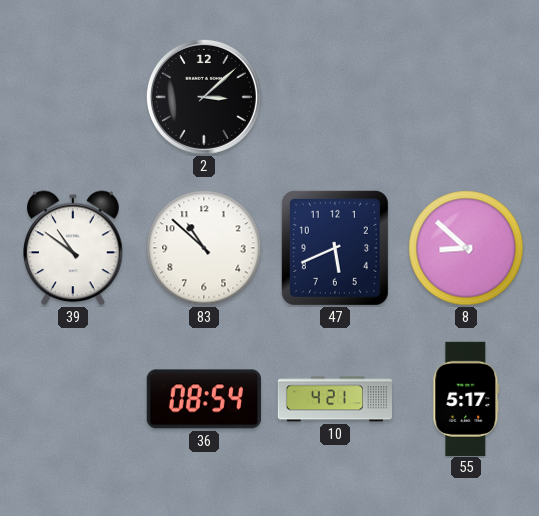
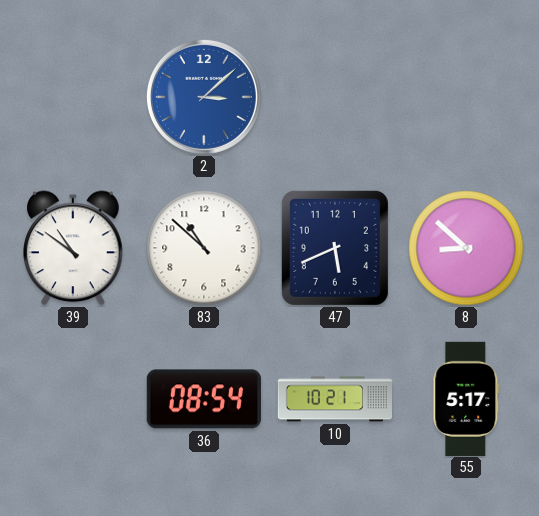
2 dial: black -> blue (204, 97)
10: 4:21 -> 10:21 (335, 399)
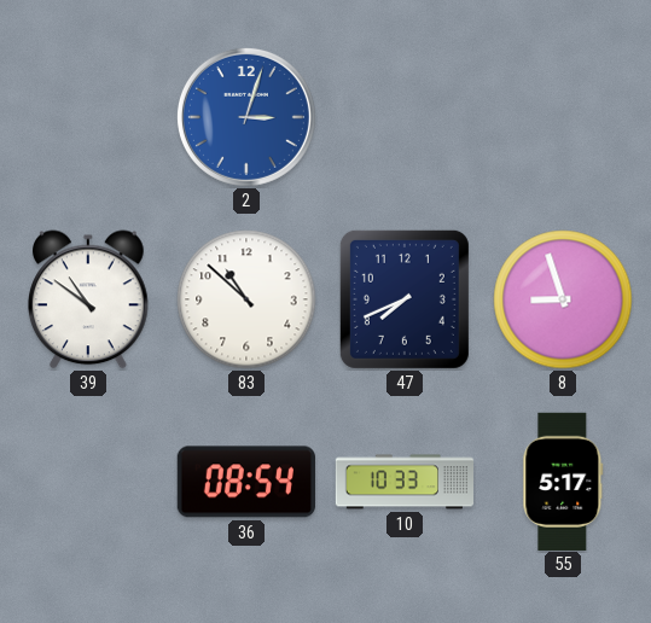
2: 3:08 -> 3:03 (246, 117)
47: 5:41 -> 7:41 (405, 299)
8: 8:52 -> 8:57 (563, 299)
10: 10:21 -> 10:33 (405, 482)
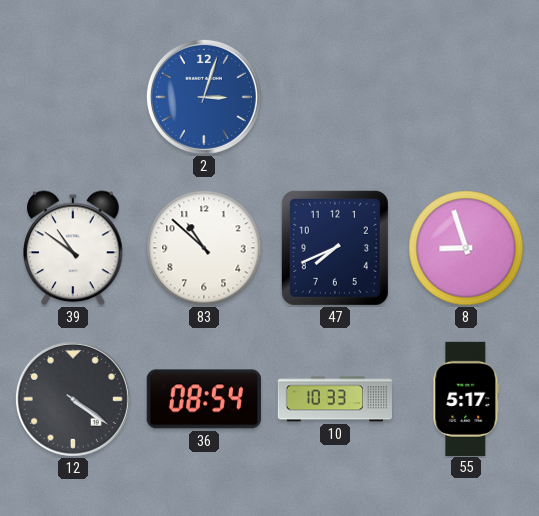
12: none -> 4:21 (73, 399)
